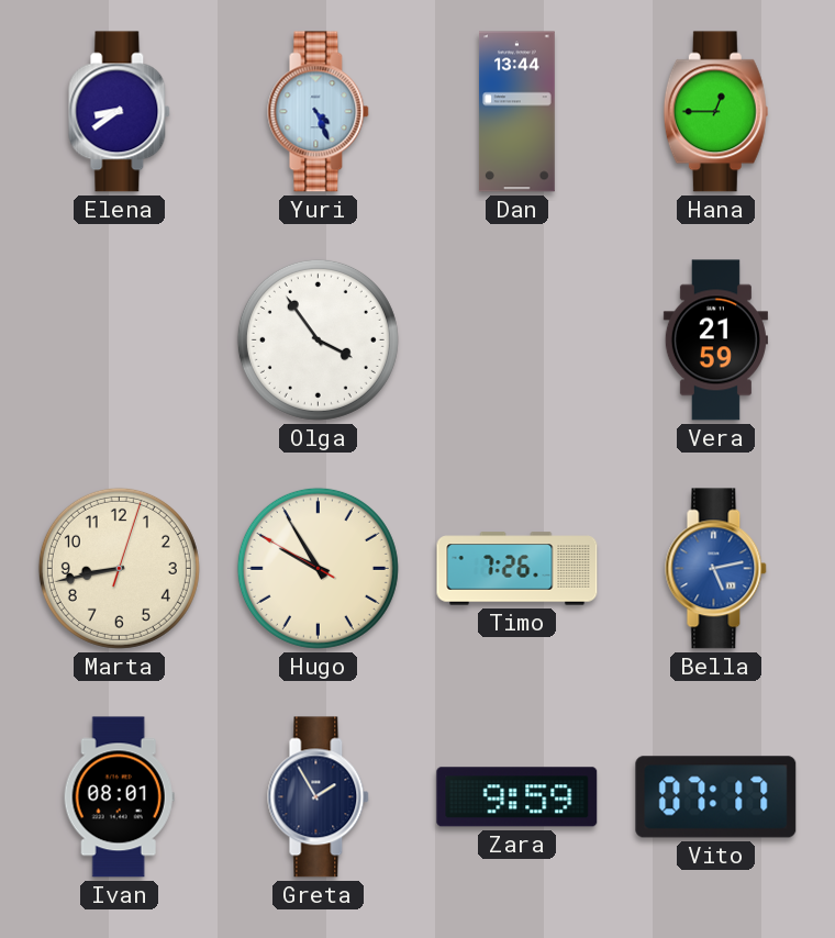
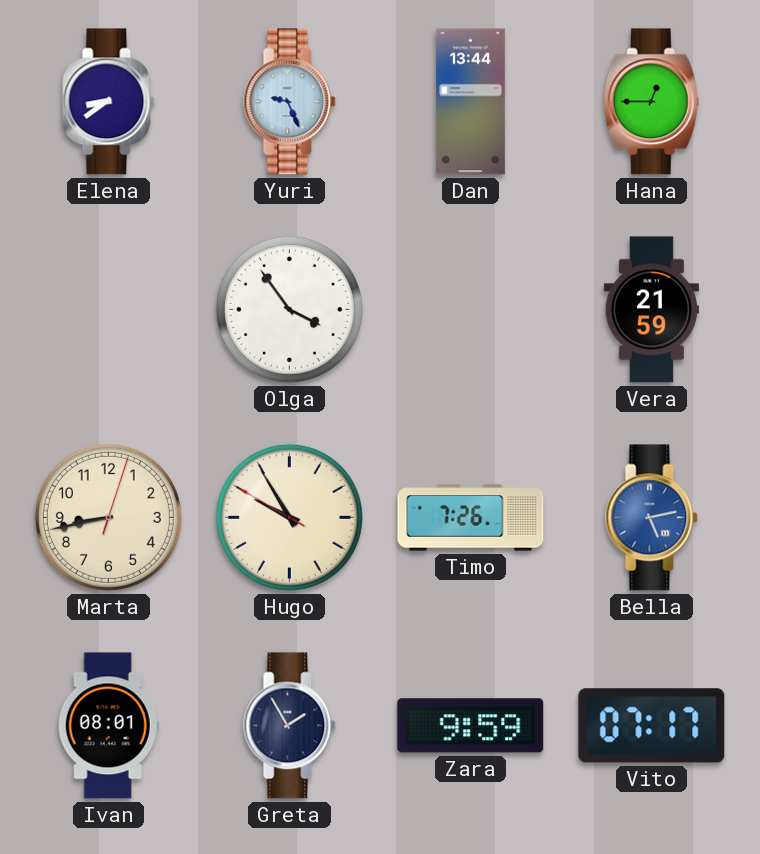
Yuri: 4:26 -> 9:26 (290, 102)
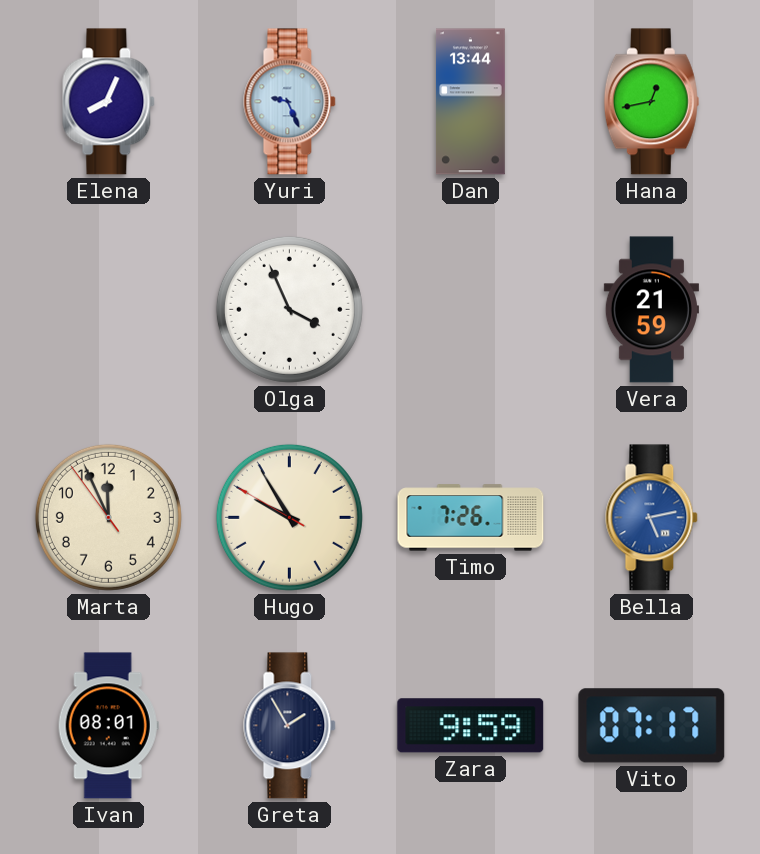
Elena: 8:39 -> 8:04 (109, 102)
Hana: 12:45 -> 12:43 (651, 102)
Olga: 3:54 -> 3:56 (289, 309)
Marta: 8:43 -> 11:55 (108, 517)
